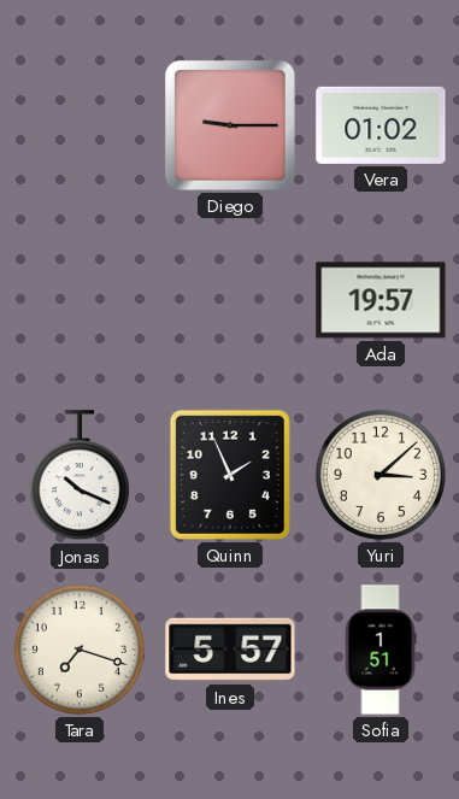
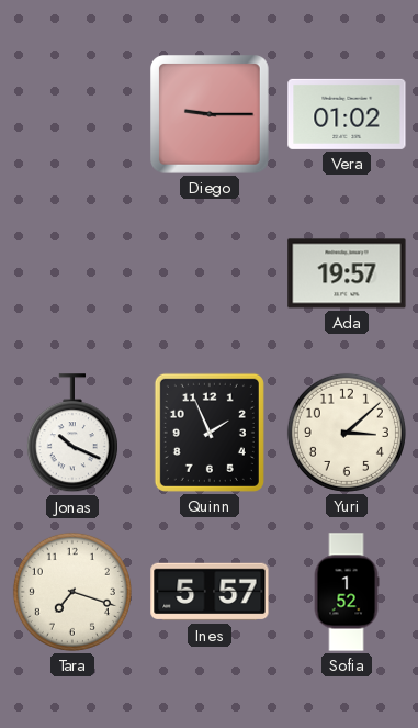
Sofia: 1:51 -> 1:52 (347, 592)
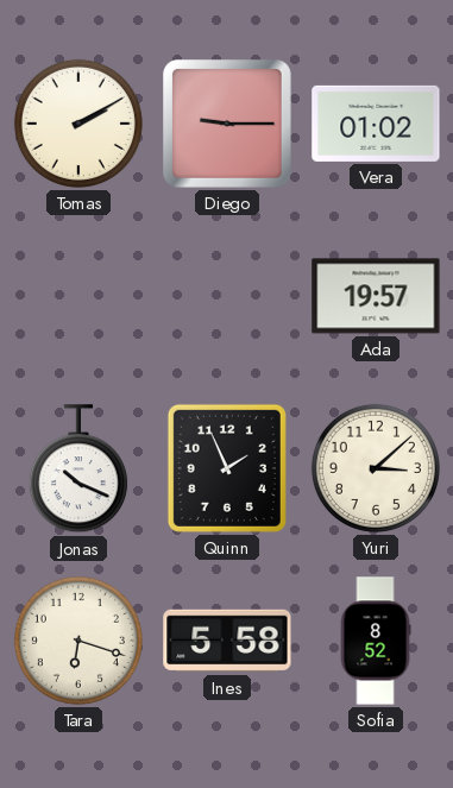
Tomas: none -> 2:10 (78, 124)
Tara: 7:18 -> 6:18 (78, 641)
Ines: 5:57 -> 5:58 (227, 641)
Sofia: 1:52 -> 8:52 (376, 641)
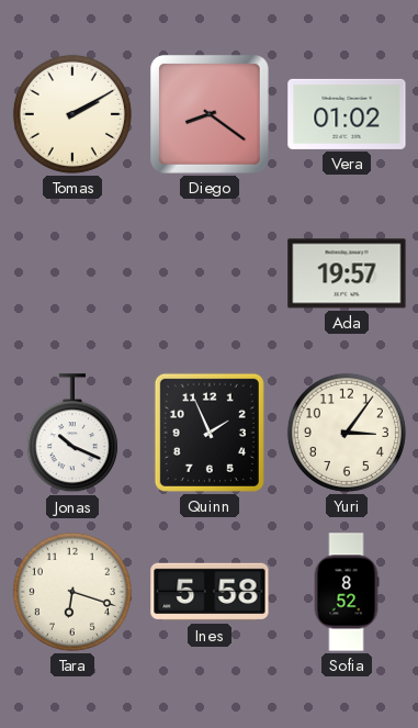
Diego: 9:15 -> 8:21 (211, 115)
Yuri: 3:08 -> 3:06 (347, 433)
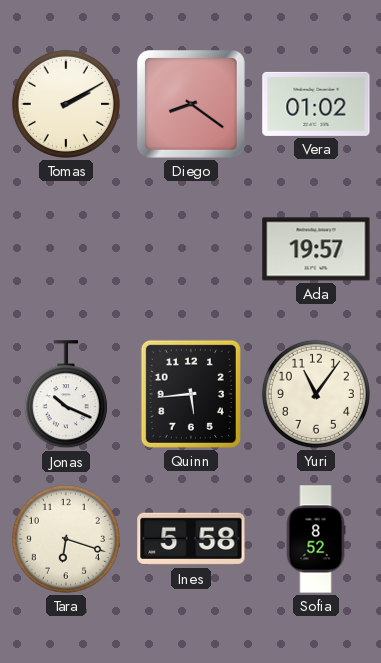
Quinn: 1:56 -> 5:44 (191, 394)
Yuri: 3:06 -> 11:06 (316, 394)
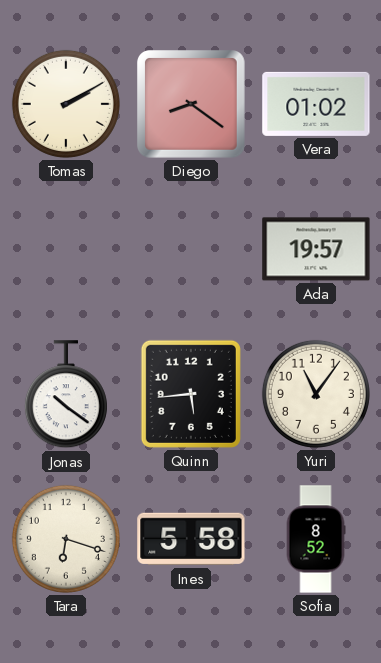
Jonas: 10:19 -> 10:21 (66, 395)
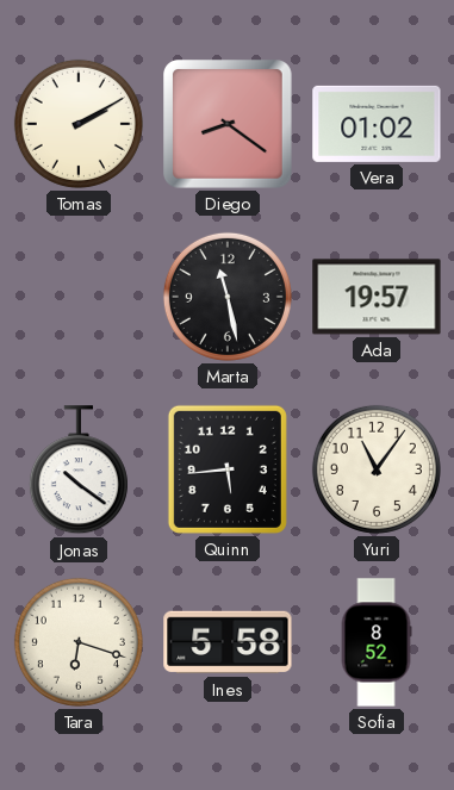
Marta: none -> 11:28 (228, 297)
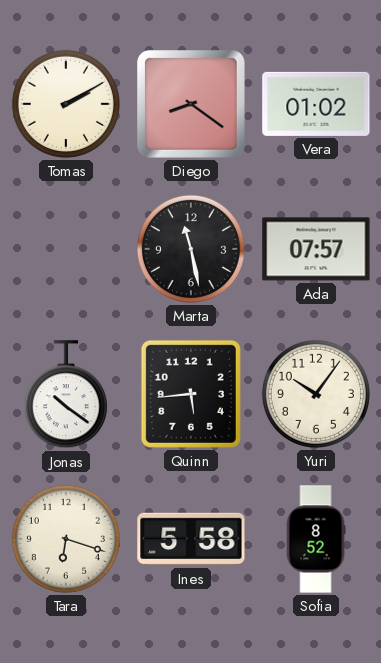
Ada: 19:57 -> 07:57 (316, 249)
Yuri: 11:06 -> 10:06 (316, 394)
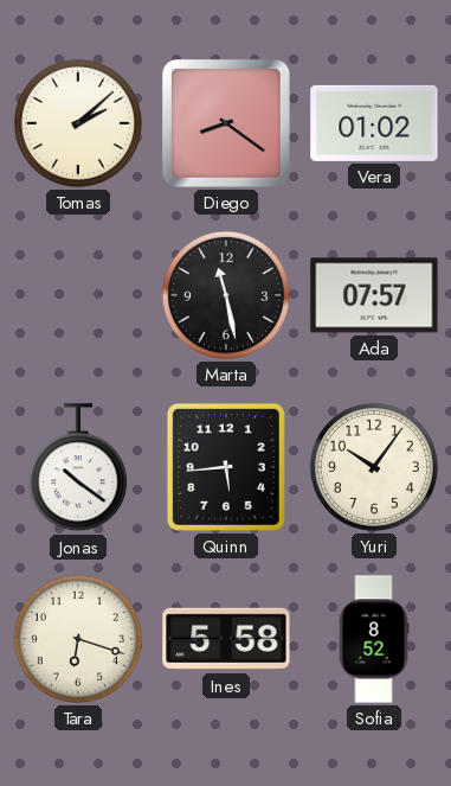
Tomas: 2:10 -> 2:08 (78, 123)
